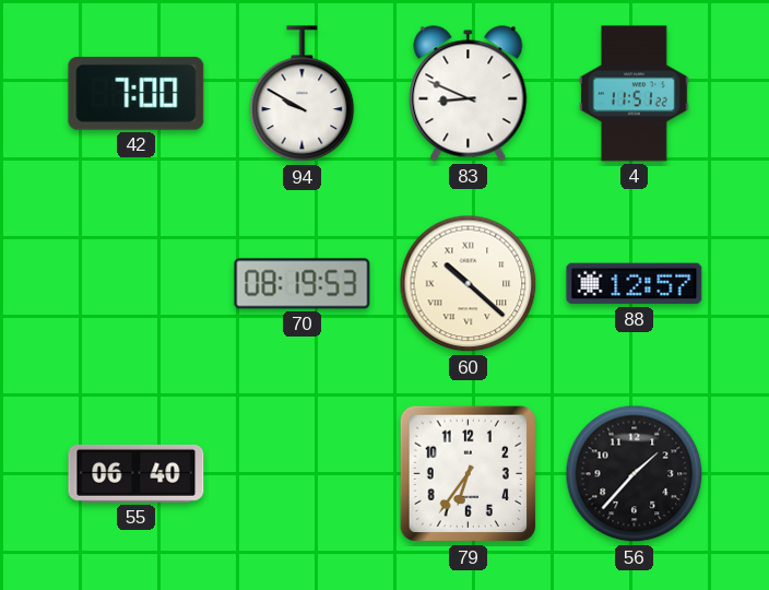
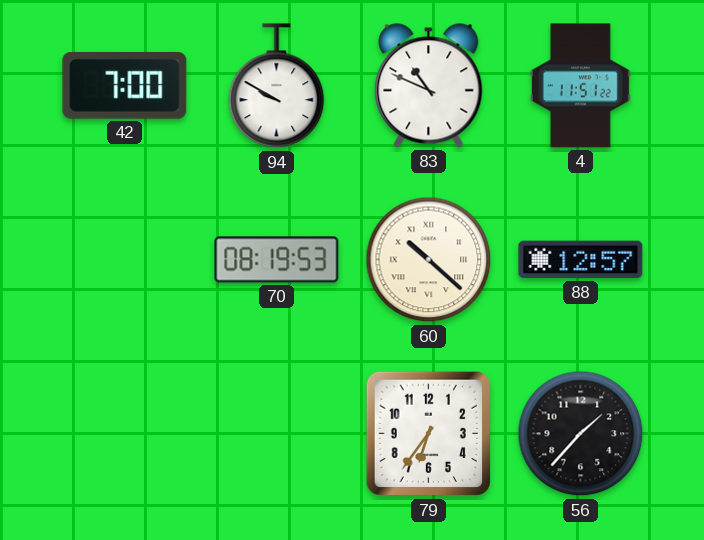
83: 8:49 -> 10:49 (429, 86)
55: 06:40 -> none (137, 473)
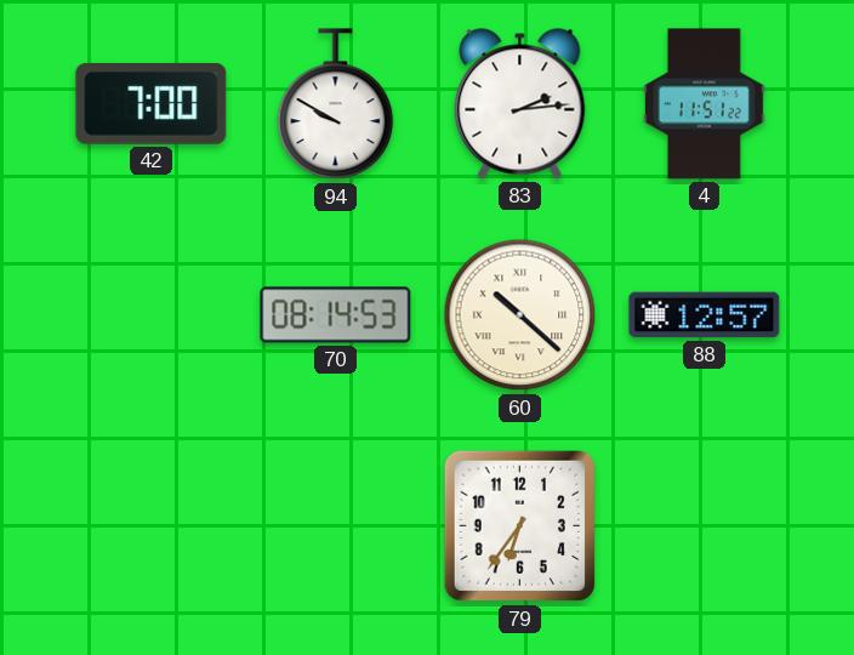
83: 10:49 -> 2:14 (520, 104)
70: 08:19 -> 08:14 (336, 315)
56: 1:37 -> none (581, 434)
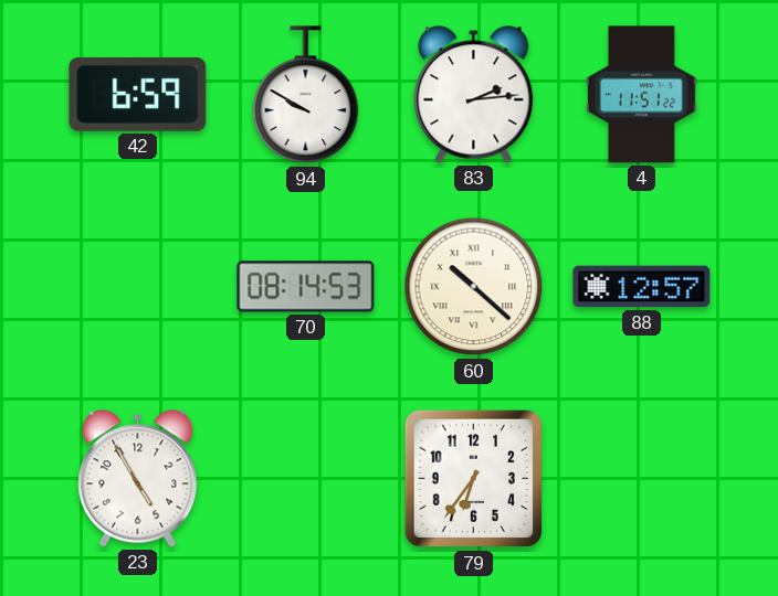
42: 7:00 -> 6:59 (138, 94)
23: none -> 4:55 (138, 479)
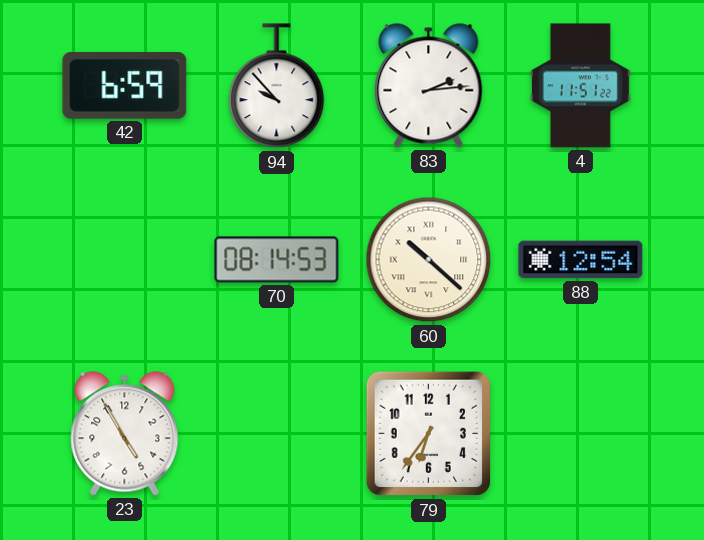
94: 9:50 -> 9:53 (277, 86)
88: 12:57 -> 12:54 (581, 260)
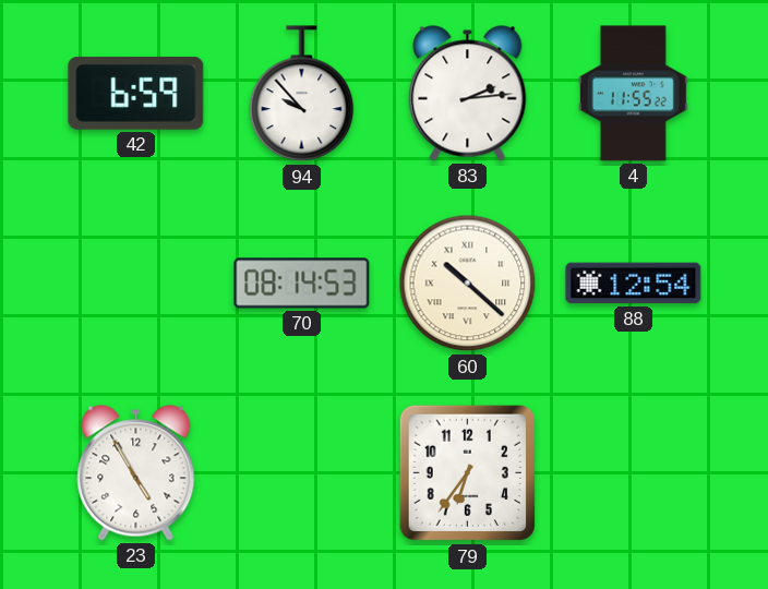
4: 11:51 -> 11:55 (634, 94)
